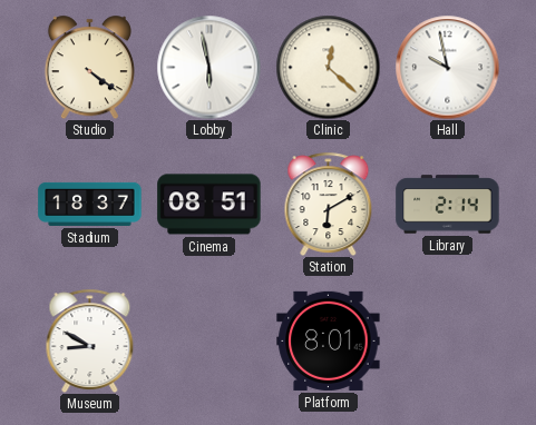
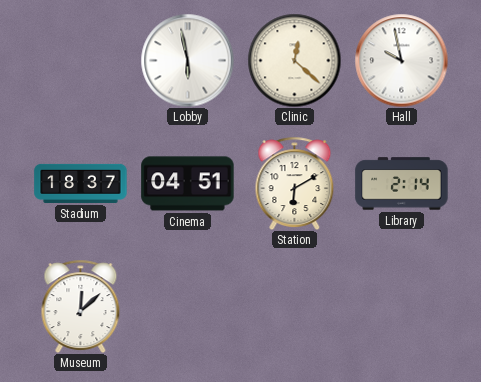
Studio: 4:21 -> none (89, 67)
Cinema: 08:51 -> 04:51 (188, 184)
Museum: 8:50 -> 12:08 (81, 306)
Platform: 8:01 -> none (329, 340)
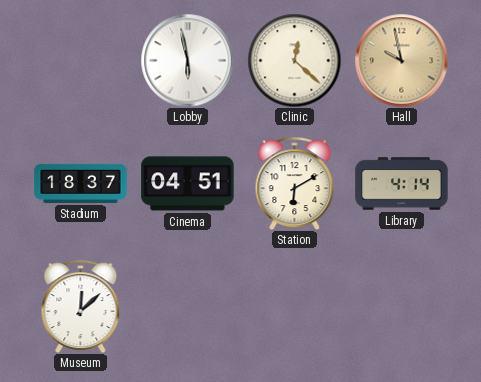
Hall dial: white -> champagne (401, 60)
Library: 2:14 -> 4:14 (402, 184)
